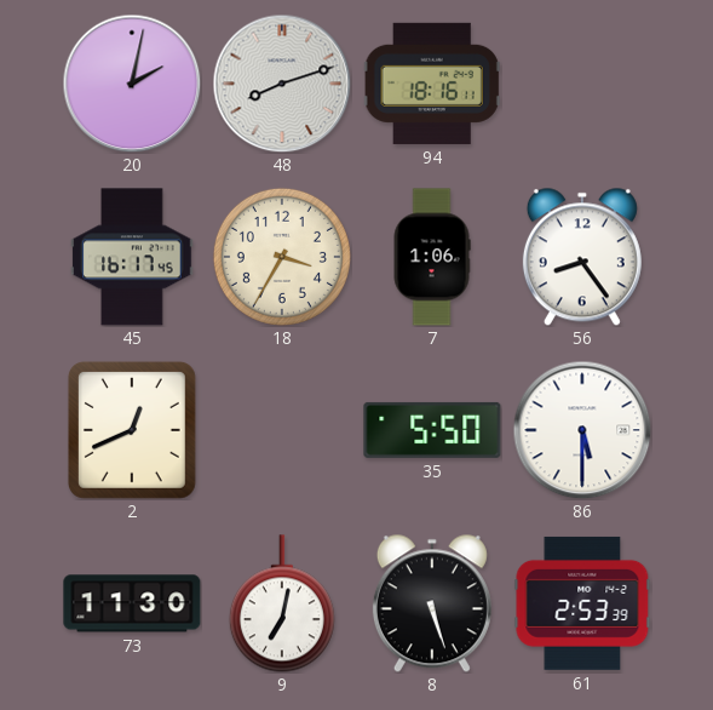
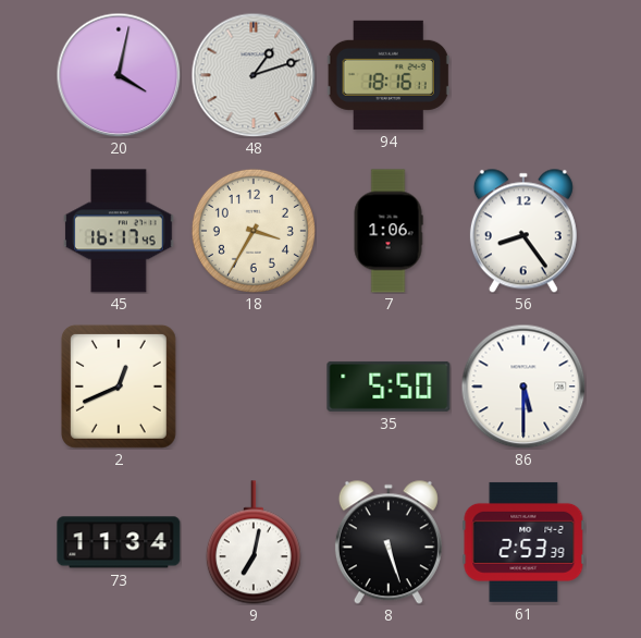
20: 2:02 -> 4:02 (119, 75)
48: 8:12 -> 1:12 (254, 75)
73: 11:30 -> 11:34 (119, 542)
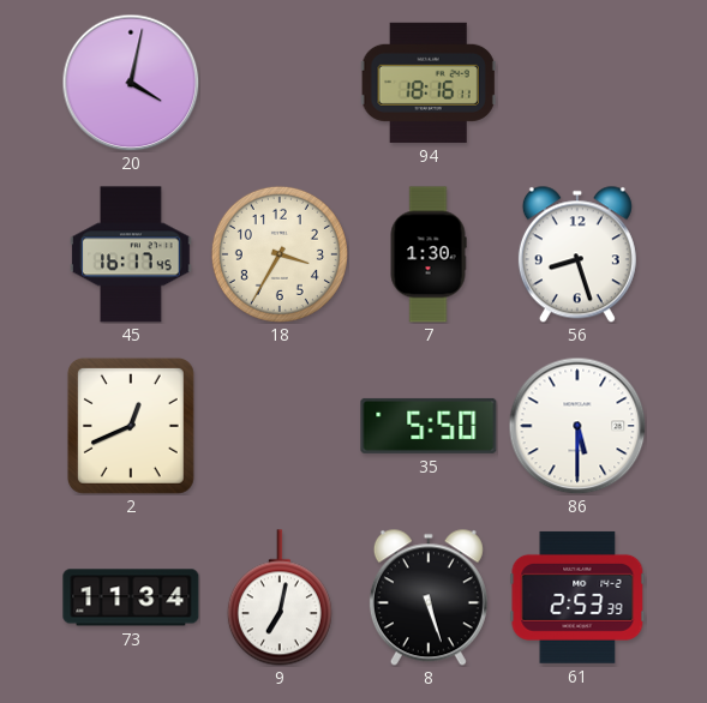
48: 1:12 -> none (254, 75)
7: 1:06 -> 1:30 (429, 254)
56: 8:24 -> 8:27 (577, 254)
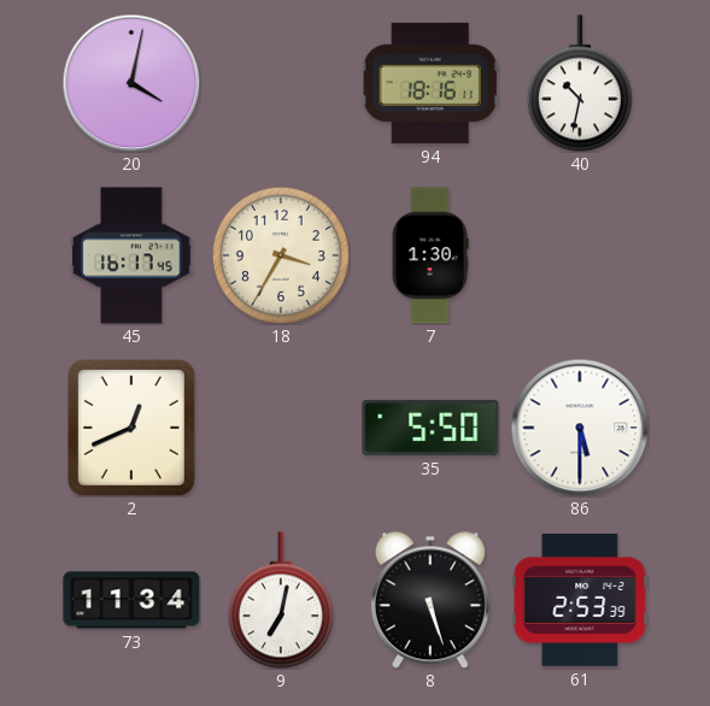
40: none -> 10:32 (580, 83)
56: 8:27 -> none (577, 254)
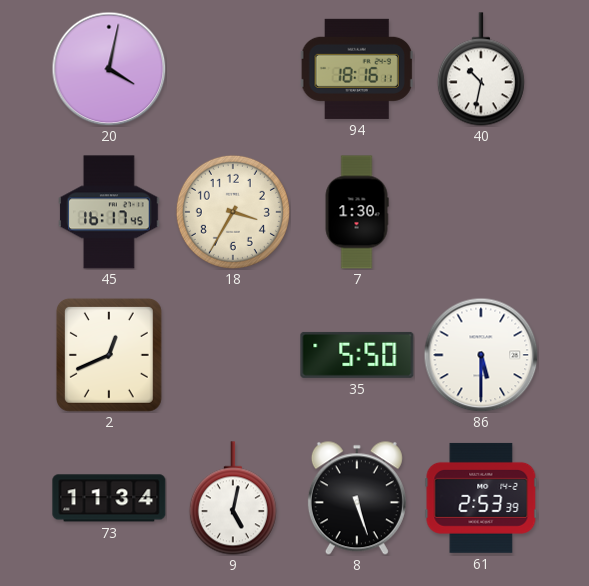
9: 7:02 -> 5:02 (233, 498)
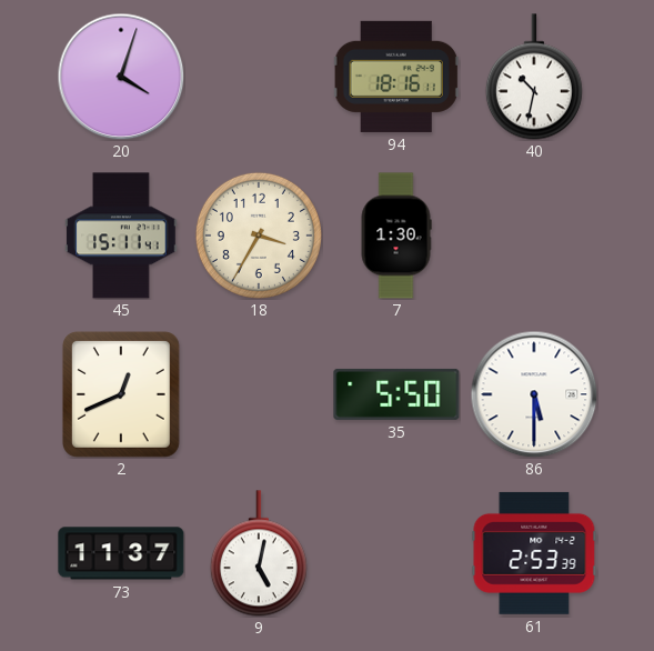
20: 4:02 -> 4:03 (121, 77)
45: 16:17 -> 15:11 (121, 236)
73: 11:34 -> 11:37 (121, 553)
8: 5:27 -> none (357, 498)
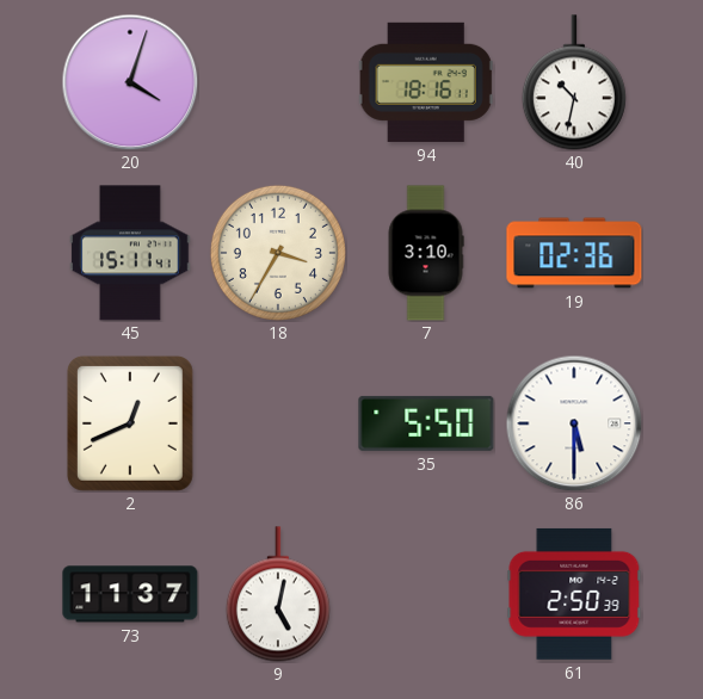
7: 1:30 -> 3:10 (426, 253)
19: none -> 02:36 (574, 253)
61: 2:53 -> 2:50 (574, 594)
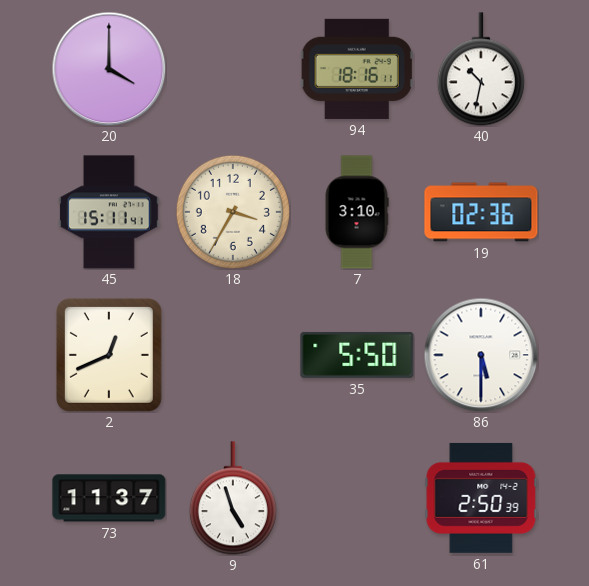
20: 4:03 -> 4:00 (109, 69)
9: 5:02 -> 4:57 (233, 498)
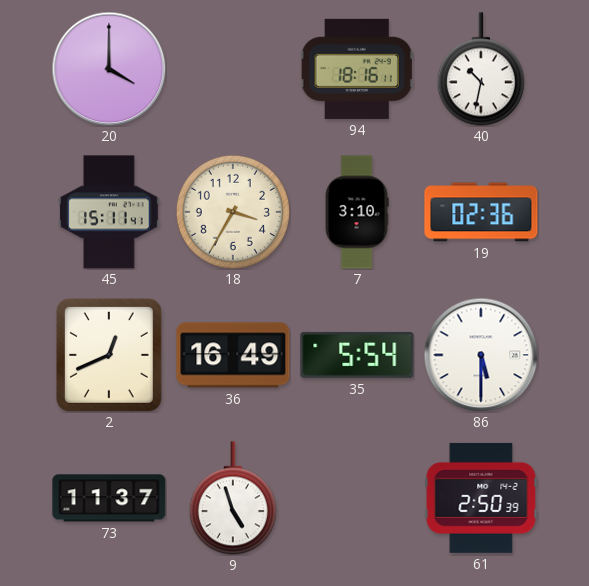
36: none -> 16:49 (233, 355)
35: 5:50 -> 5:54 (357, 355)
